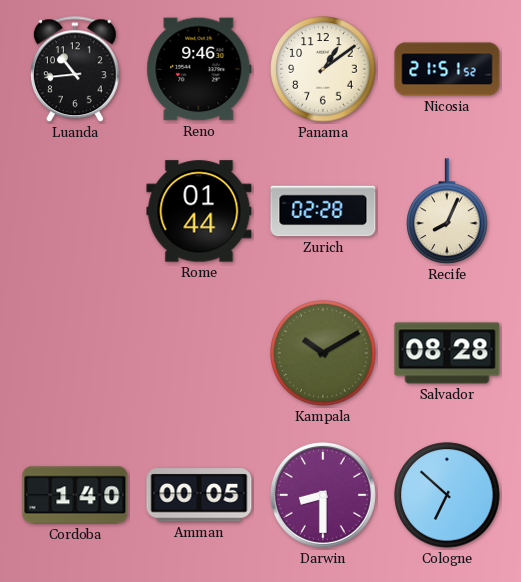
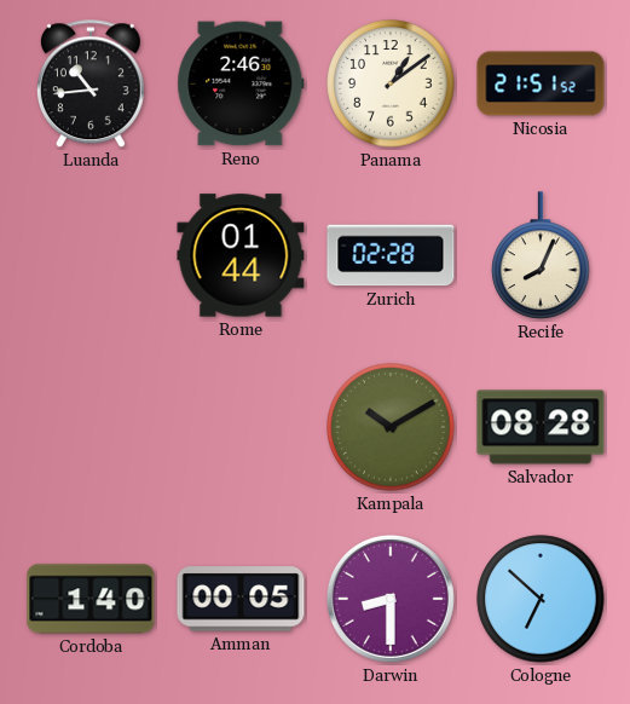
Reno: 9:46 -> 2:46 (241, 83)
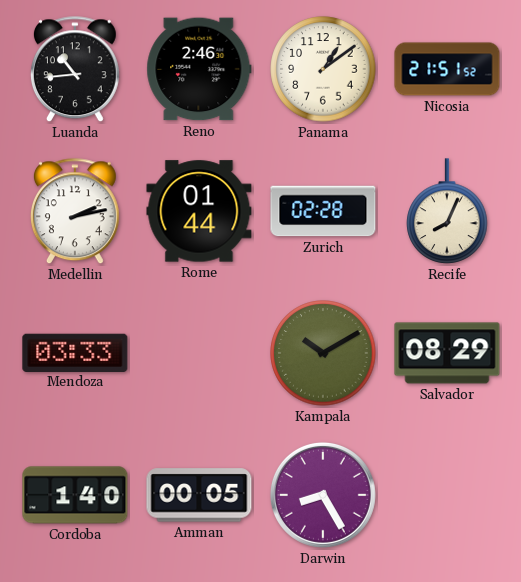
Medellin: none -> 2:13 (75, 212)
Mendoza: none -> 03:33 (75, 352)
Salvador: 08:28 -> 08:29 (447, 353)
Darwin: 8:30 -> 8:25 (323, 495)
Cologne: 6:52 -> none (541, 599)
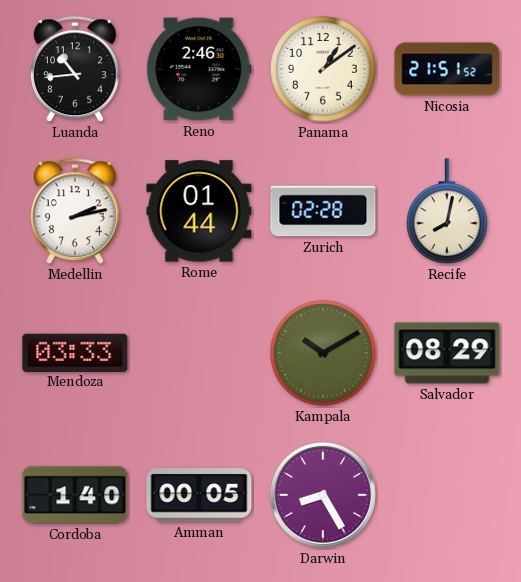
Recife: 8:04 -> 8:02 (447, 211)
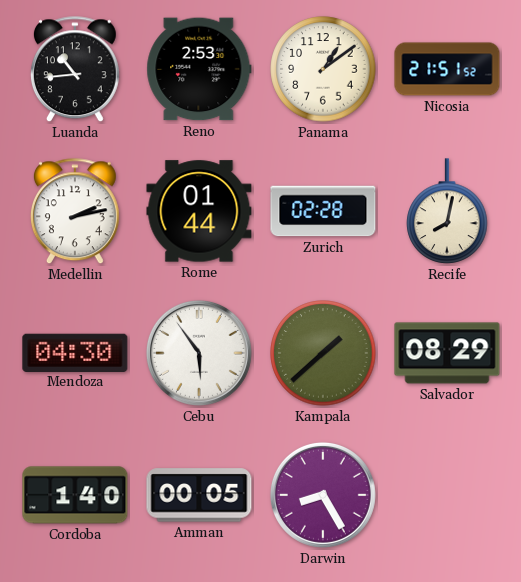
Reno: 2:46 -> 2:53 (199, 69)
Mendoza: 03:33 -> 04:30 (75, 352)
Cebu: none -> 5:54 (199, 353)
Kampala: 10:10 -> 1:38 (323, 353)
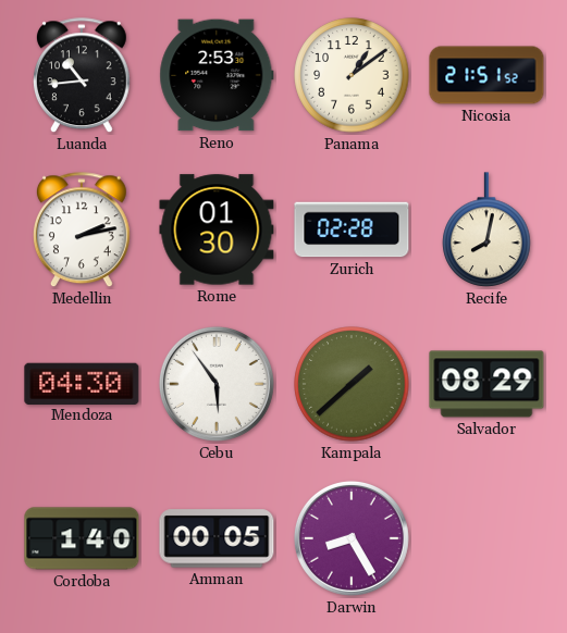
Rome: 01:44 -> 01:30 (217, 229)
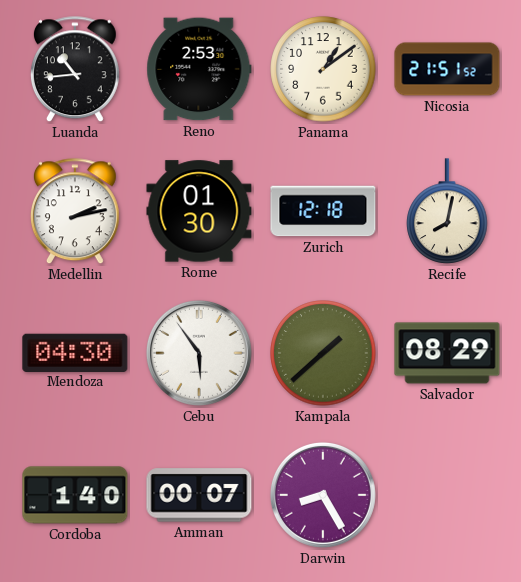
Zurich: 02:28 -> 12:18 (323, 211)
Amman: 00:05 -> 00:07 (199, 495)
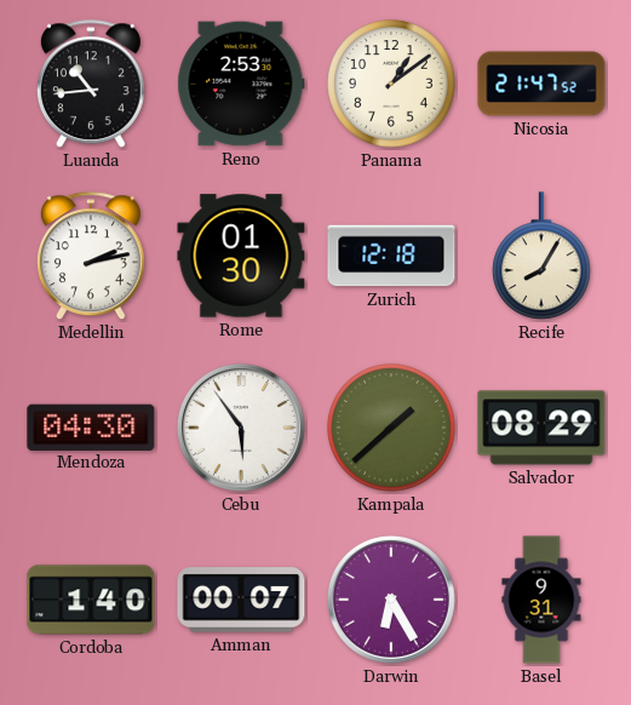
Nicosia: 21:51 -> 21:47 (541, 84)
Recife: 8:02 -> 8:05 (541, 256)
Darwin: 8:25 -> 6:25 (391, 600)
Basel: none -> 9:31 (541, 600)
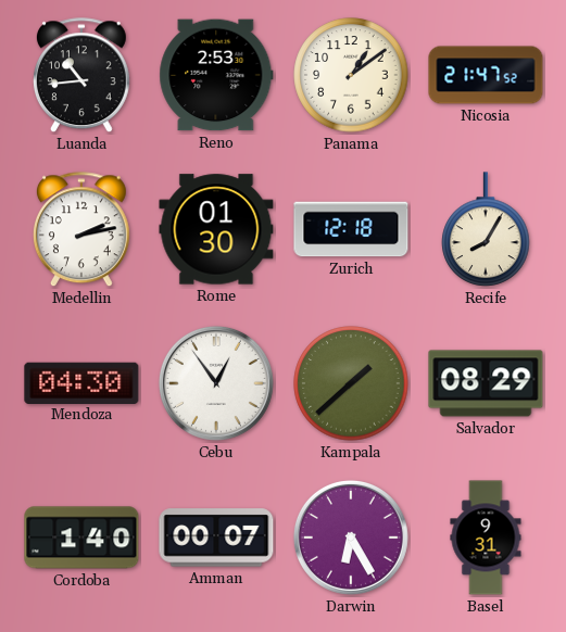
Cebu: 5:54 -> 12:54 (216, 383)
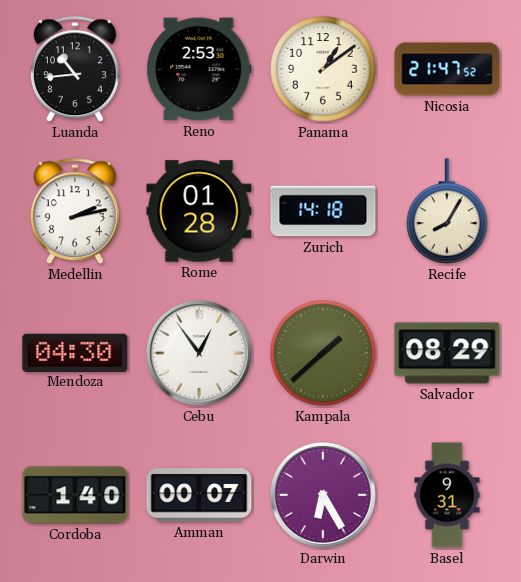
Rome: 01:30 -> 01:28 (199, 211)
Zurich: 12:18 -> 14:18 (323, 211)
